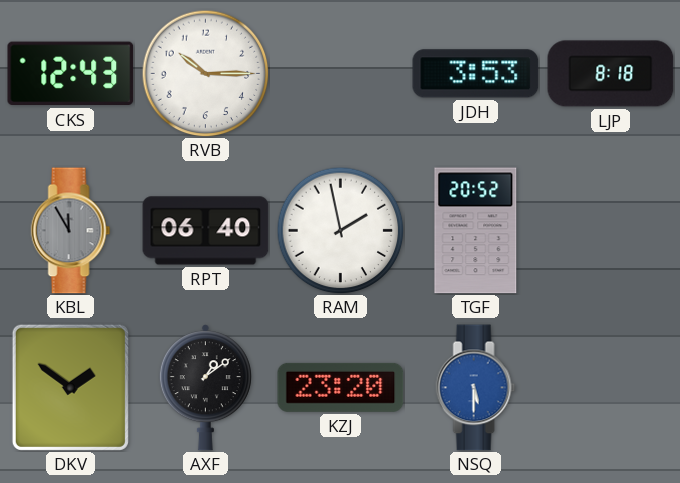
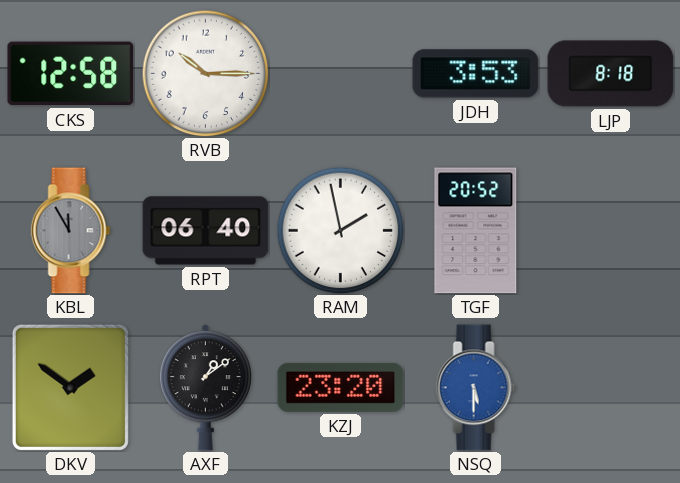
CKS: 12:43 -> 12:58 (71, 74)
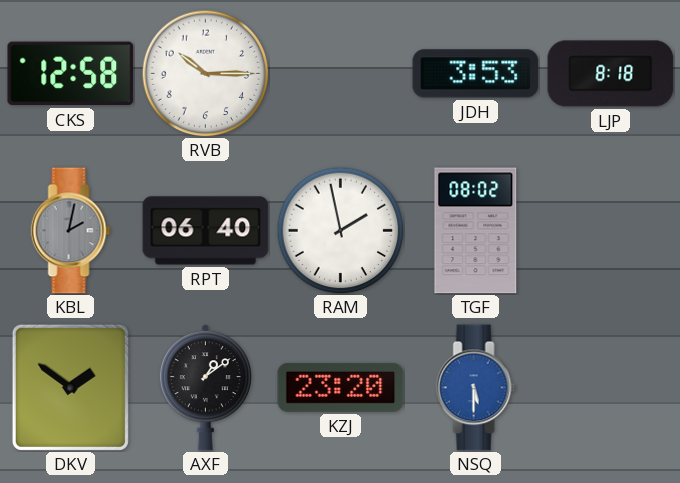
KBL: 11:55 -> 2:02 (71, 231)
TGF: 20:52 -> 08:02 (476, 231)
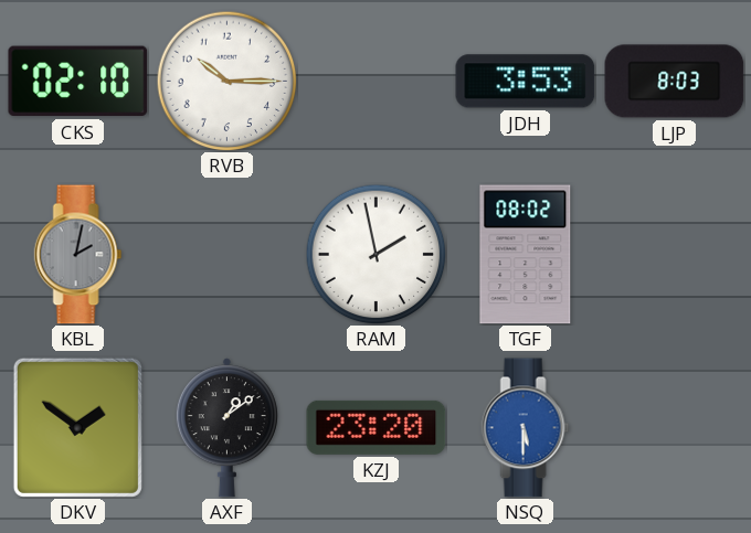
CKS: 12:58 -> 02:10 (78, 82)
LJP: 8:18 -> 8:03 (675, 82)
RPT: 06:40 -> none (206, 231)
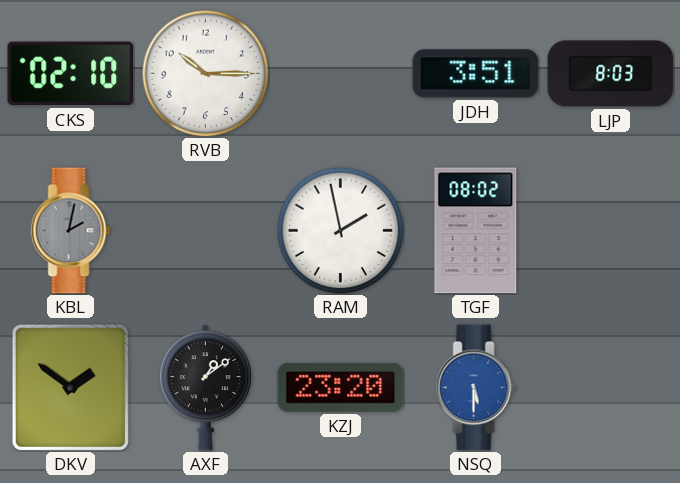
JDH: 3:53 -> 3:51 (476, 74)
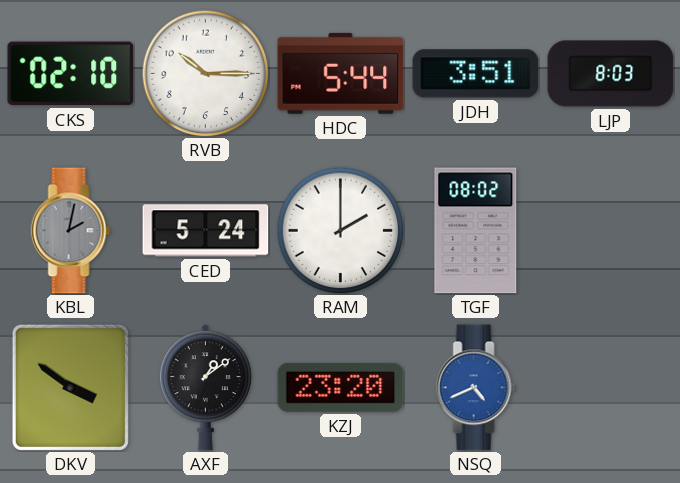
HDC: none -> 5:44 (341, 73)
CED: none -> 5:24 (206, 231)
RAM: 1:58 -> 2:00 (340, 230)
DKV: 1:51 -> 3:51 (70, 387)
NSQ: 5:30 -> 4:41 (476, 388)
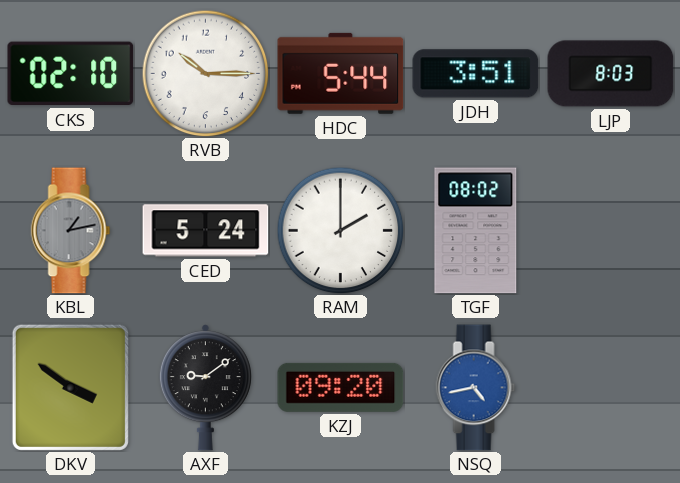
KBL: 2:02 -> 1:13 (71, 231)
AXF: 1:09 -> 9:09 (205, 388)
KZJ: 23:20 -> 09:20 (341, 387)
NSQ: 4:41 -> 4:43 (476, 388)
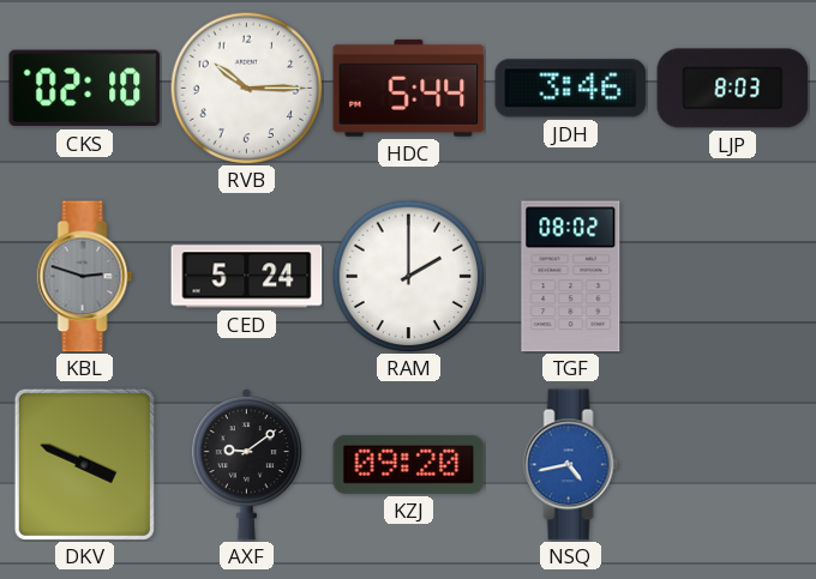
JDH: 3:51 -> 3:46 (571, 89)
KBL: 1:13 -> 2:48 (85, 277)
DKV: 3:51 -> 3:49 (84, 464)
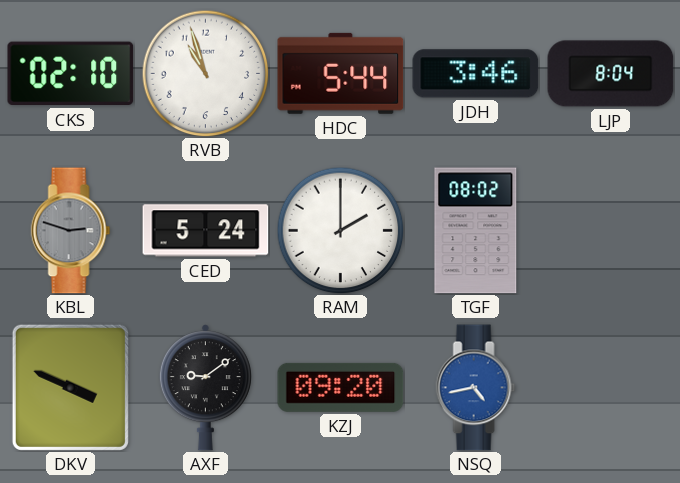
RVB: 10:15 -> 10:57 (205, 73)
LJP: 8:03 -> 8:04 (611, 74)
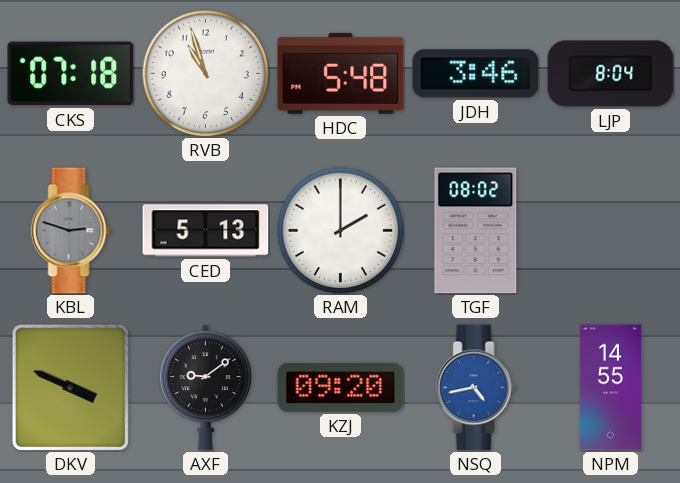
CKS: 02:10 -> 07:18 (71, 74)
HDC: 5:44 -> 5:48 (341, 73)
CED: 5:24 -> 5:13 (206, 231)
NPM: none -> 14:55 (610, 388)
